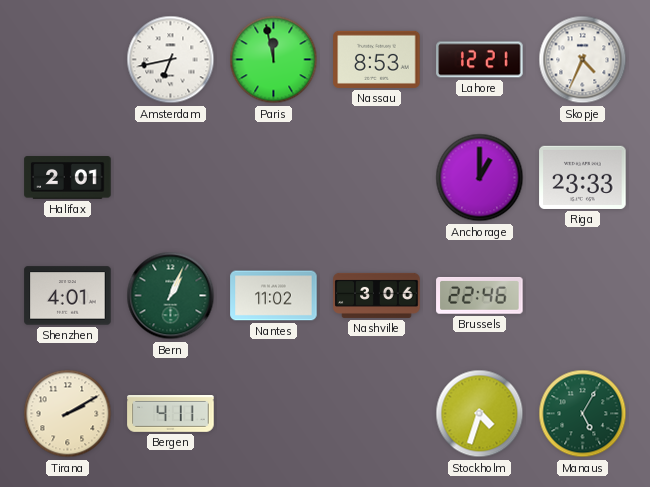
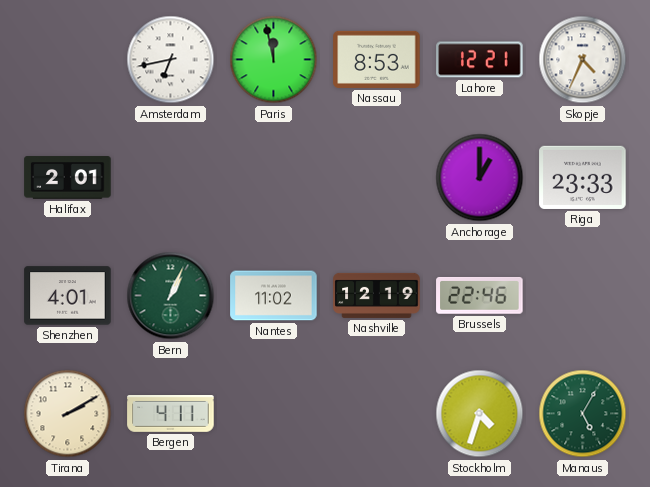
Nashville: 3:06 -> 12:19 (377, 295)
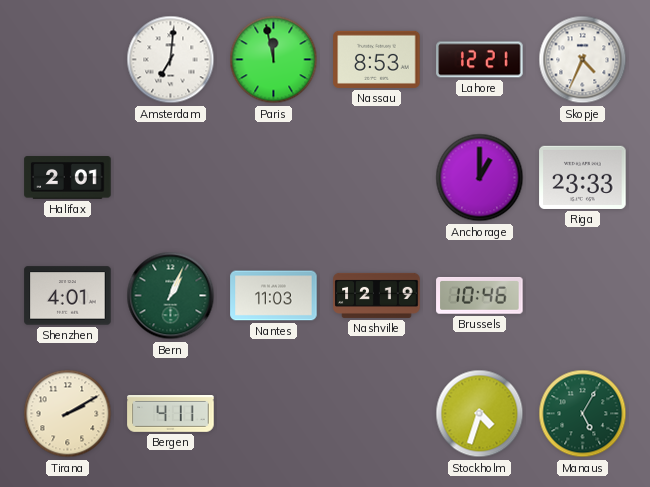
Amsterdam: 6:43 -> 7:01 (171, 60)
Nantes: 11:02 -> 11:03 (274, 296)
Brussels: 22:46 -> 10:46 (480, 295)
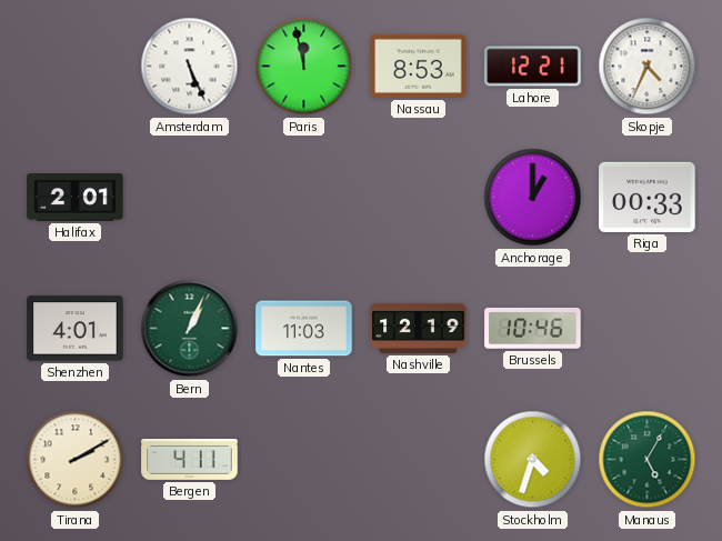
Amsterdam: 7:01 -> 5:26 (190, 67)
Riga: 23:33 -> 00:33 (648, 197)
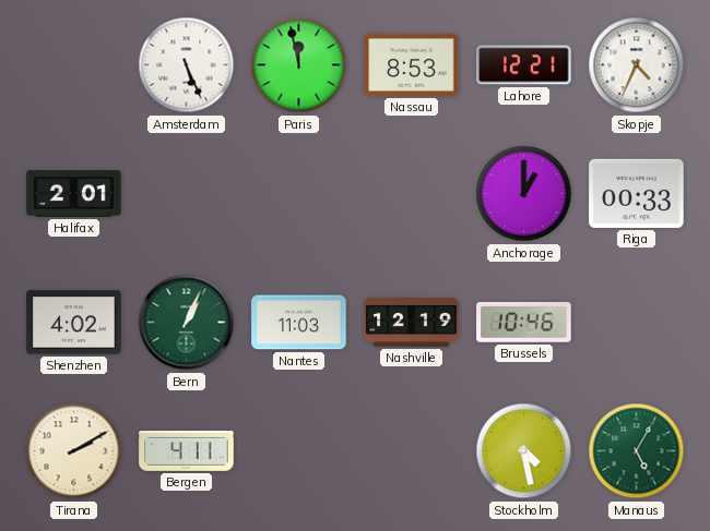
Shenzhen: 4:01 -> 4:02 (74, 323)
Stockholm: 4:33 -> 4:28 (524, 451)
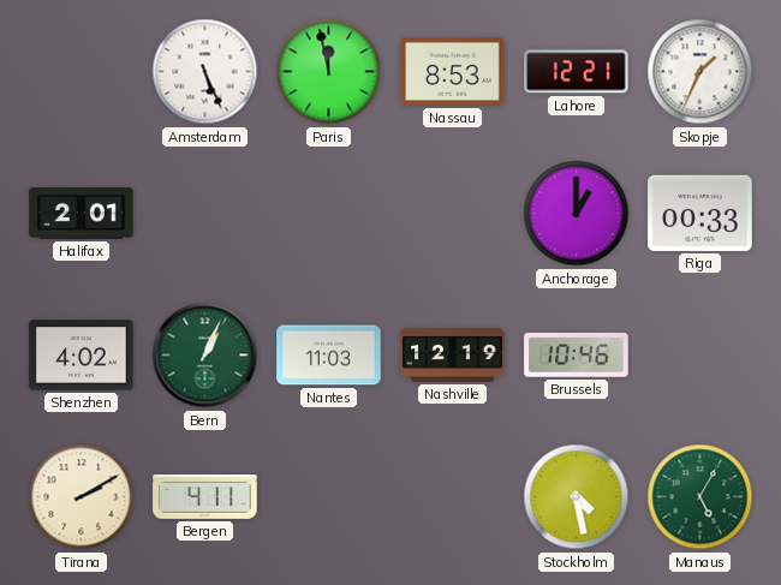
Skopje: 4:34 -> 1:34 (700, 72)
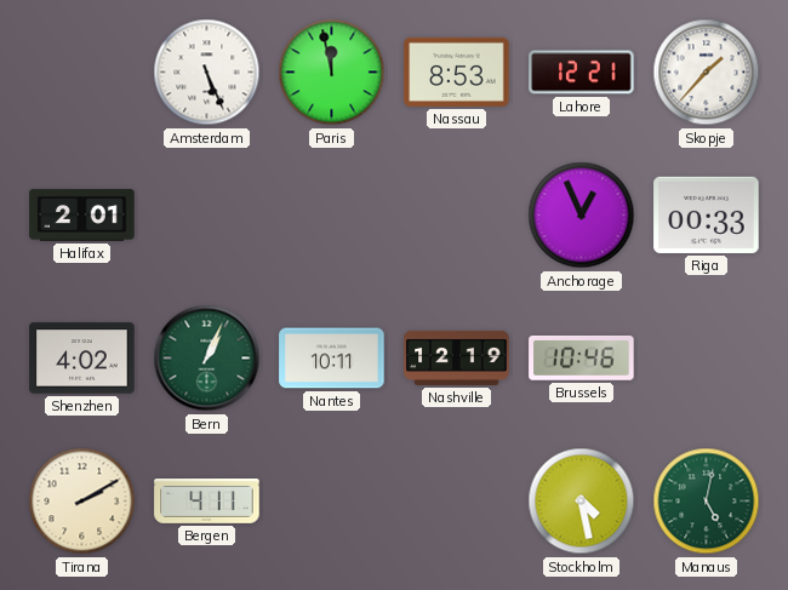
Skopje: 1:34 -> 1:37 (707, 73)
Anchorage: 1:00 -> 12:56 (582, 216)
Nantes: 11:03 -> 10:11 (332, 359)
Manaus: 5:05 -> 5:02 (707, 502)
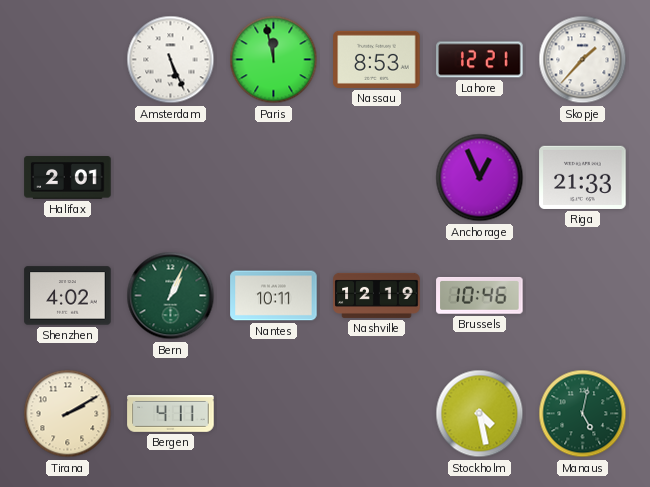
Riga: 00:33 -> 21:33 (583, 177)
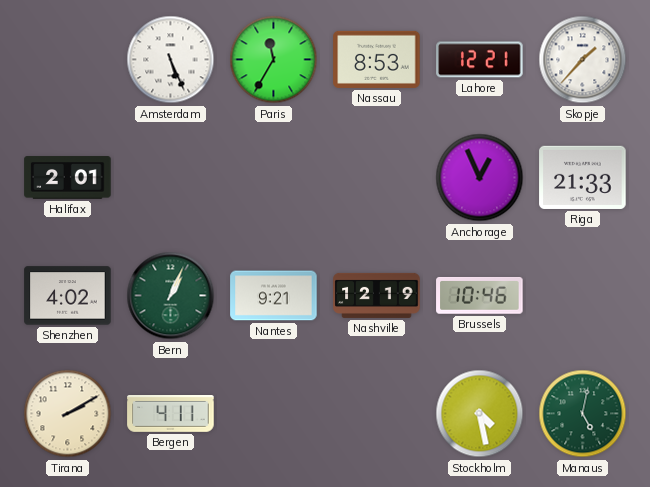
Paris: 11:58 -> 11:35 (274, 60)
Nantes: 10:11 -> 9:21 (274, 296)
